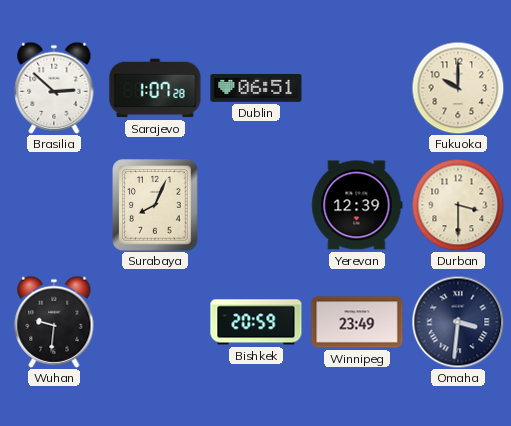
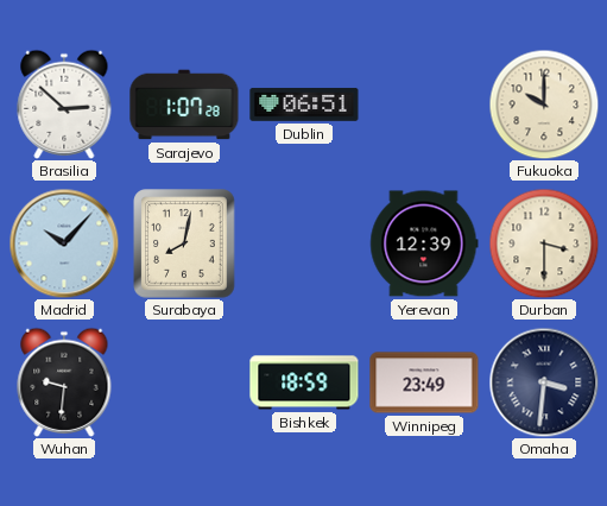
Madrid: none -> 10:07 (64, 243)
Surabaya: 8:04 -> 8:02 (184, 243)
Bishkek: 20:59 -> 18:59 (304, 382)
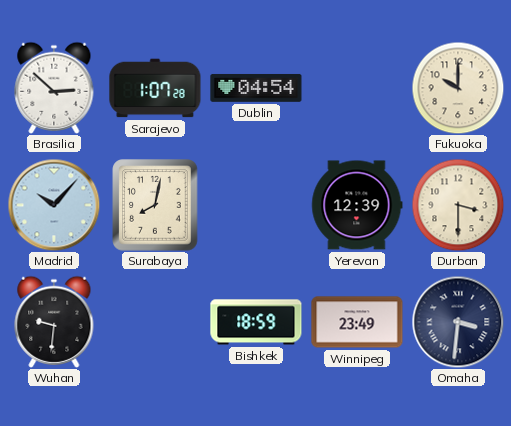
Dublin: 06:51 -> 04:54 (256, 88)
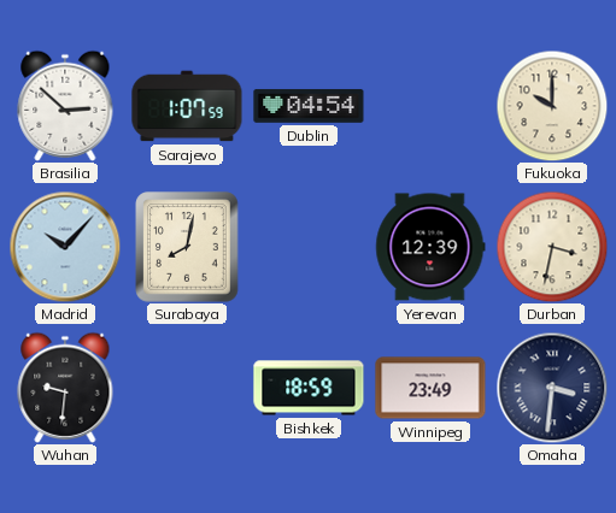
Sarajevo: 1:07:28 -> 1:07:59 (187, 106)
Durban: 3:30 -> 3:32 (552, 247)
